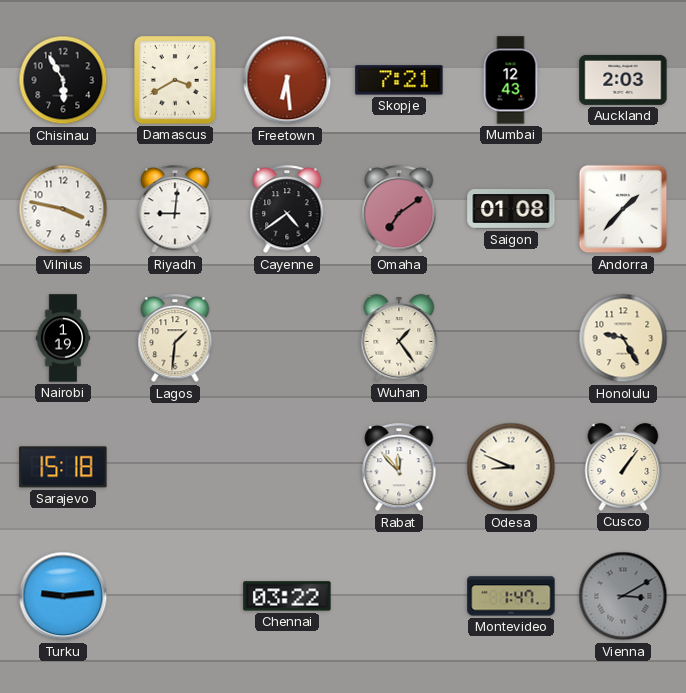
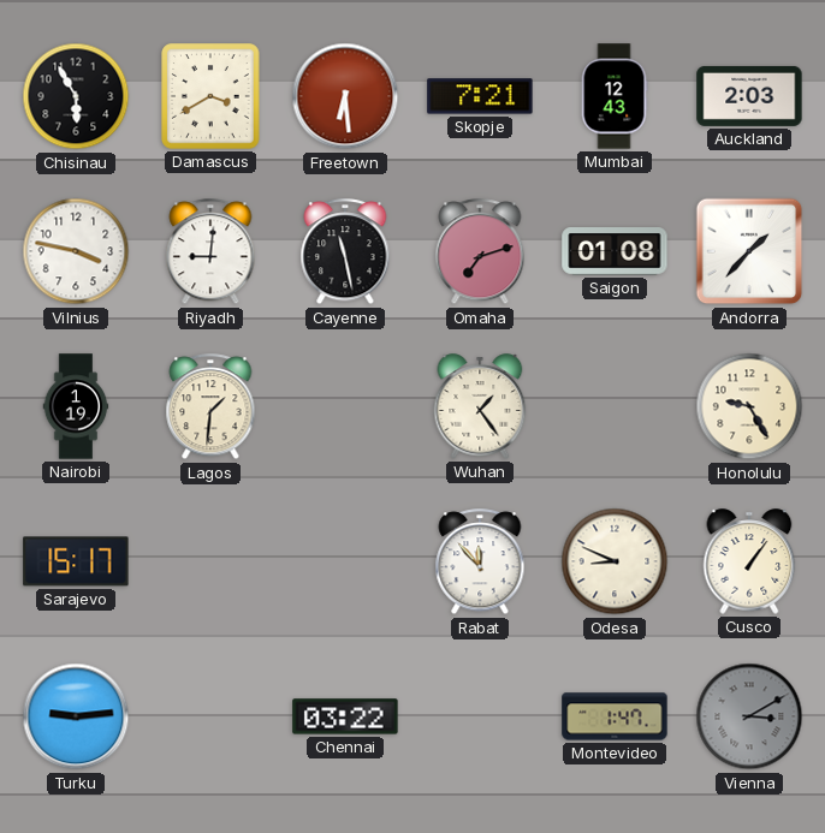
Cayenne: 4:39 -> 11:28 (345, 252)
Omaha: 7:09 -> 7:12 (480, 252)
Sarajevo: 15:18 -> 15:17 (76, 561)
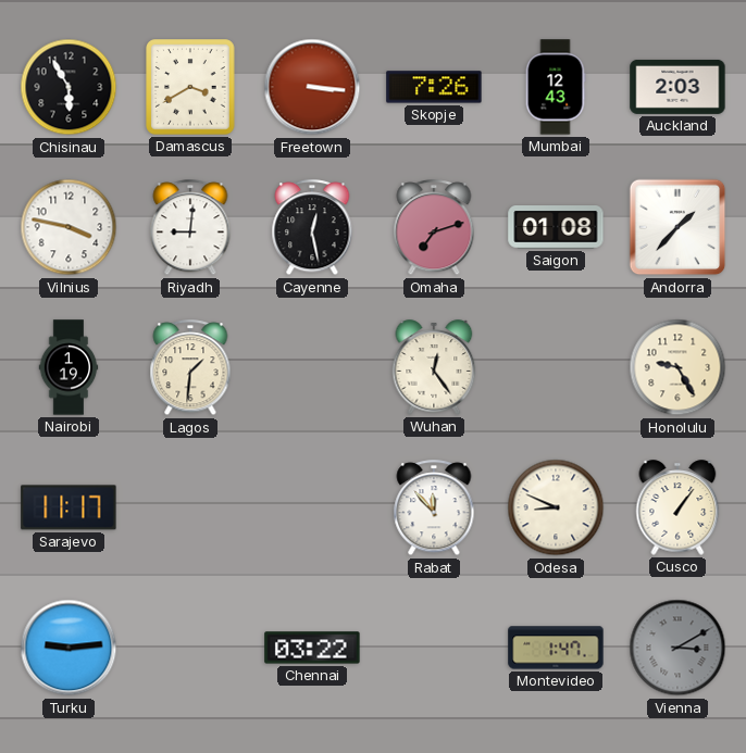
Freetown: 6:29 -> 3:16 (312, 87)
Skopje: 7:21 -> 7:26 (434, 87)
Cayenne: 11:28 -> 12:28 (312, 228)
Wuhan: 1:24 -> 12:24 (434, 367)
Sarajevo: 15:17 -> 11:17 (69, 507)
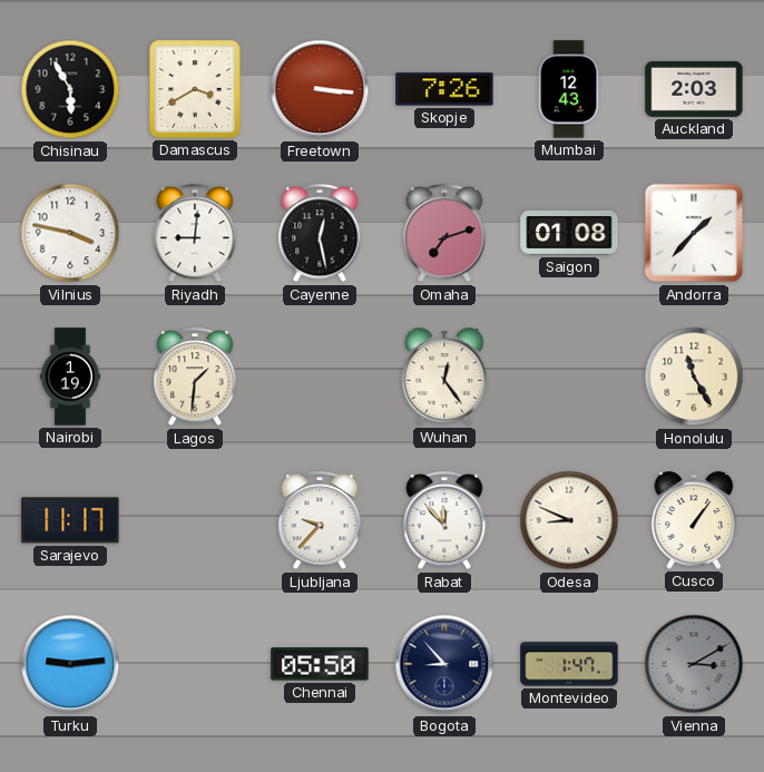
Honolulu: 9:25 -> 11:25 (694, 377)
Ljubljana: none -> 9:37 (320, 521)
Chennai: 03:22 -> 05:50 (320, 664)
Bogota: none -> 8:53 (444, 664)
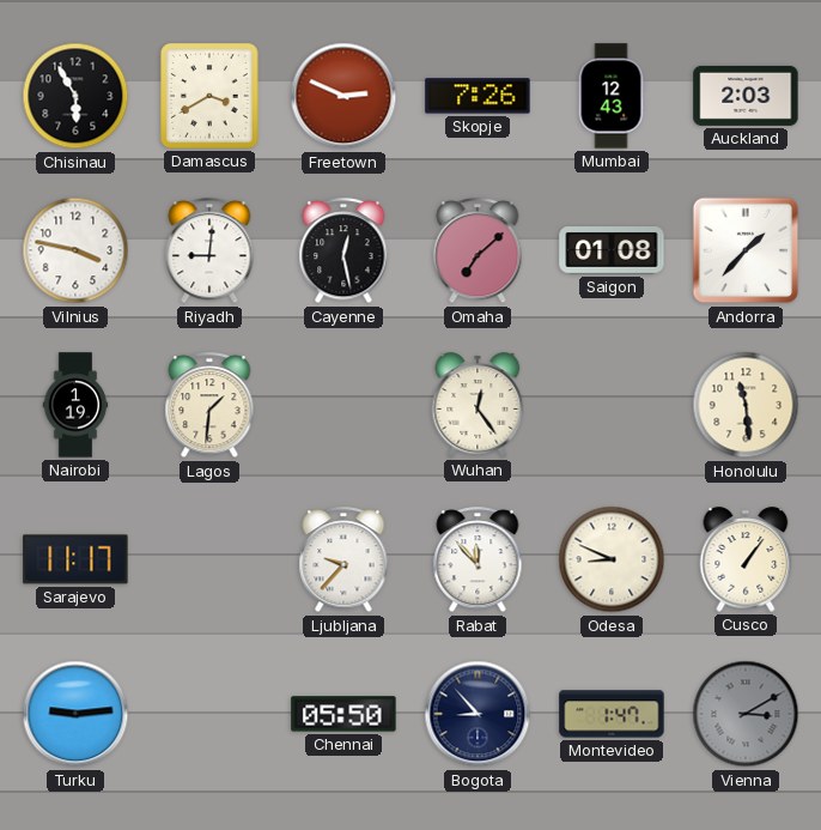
Freetown: 3:16 -> 2:49 (343, 96)
Omaha: 7:12 -> 7:08 (478, 252)
Honolulu: 11:25 -> 11:29 (746, 405)
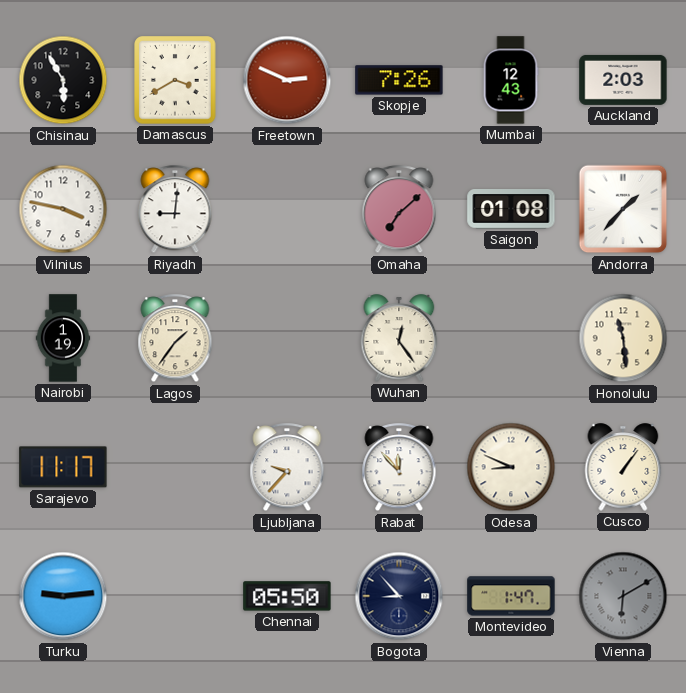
Cayenne: 12:28 -> none (343, 252)
Lagos: 1:31 -> 1:36 (175, 339)
Vienna: 3:10 -> 6:10 (623, 596)
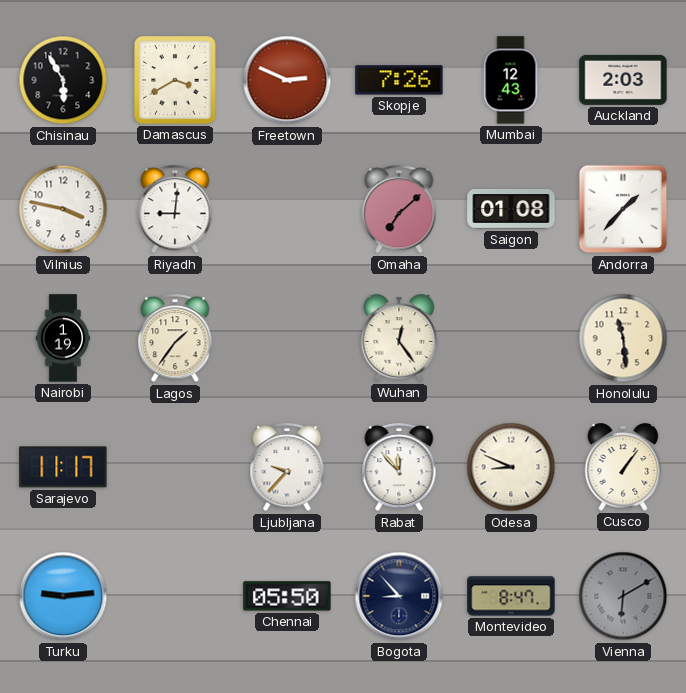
Montevideo: 1:47 -> 8:47 (511, 596)
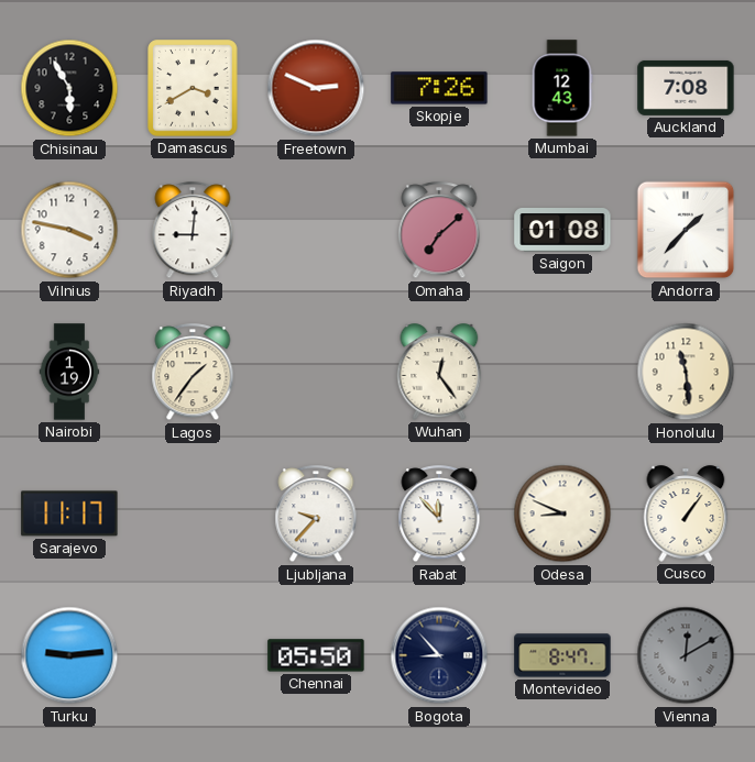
Auckland: 2:03 -> 7:08 (686, 88)
Vienna: 6:10 -> 12:10 (686, 655)
